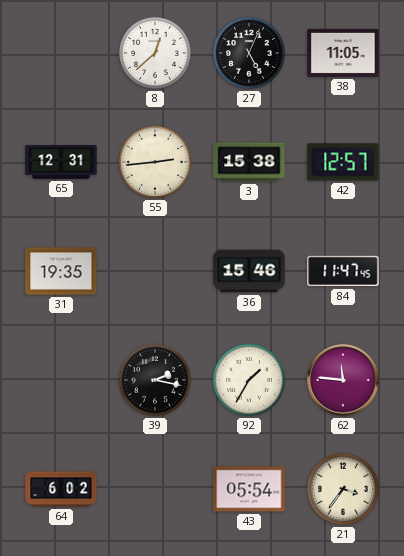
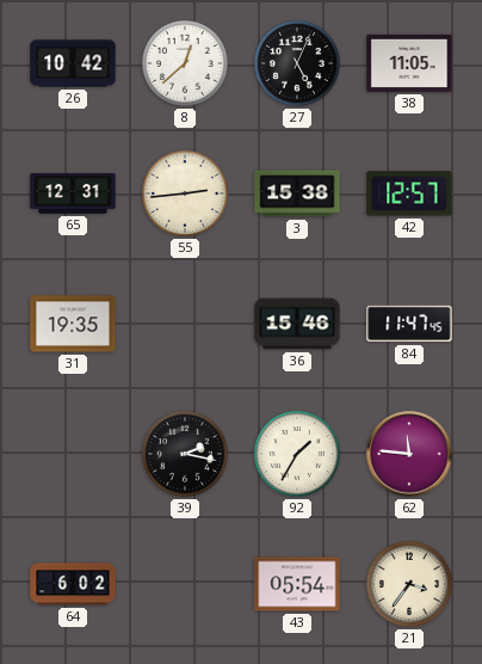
26: none -> 10:42 (73, 63)
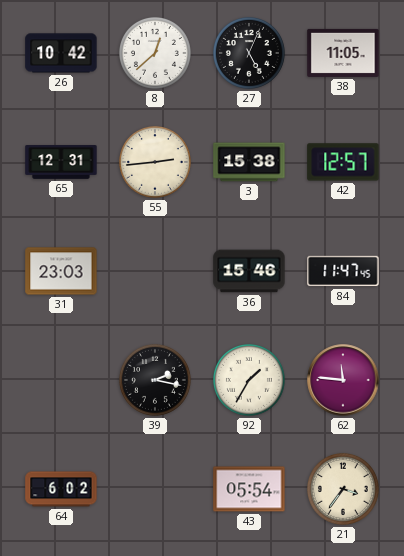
31: 19:35 -> 23:03 (61, 271)
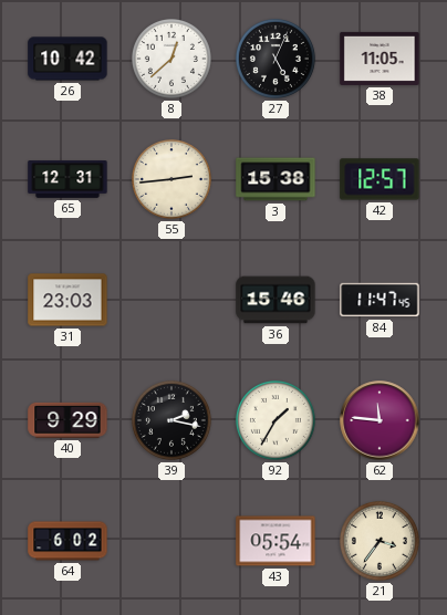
40: none -> 9:29 (67, 420)
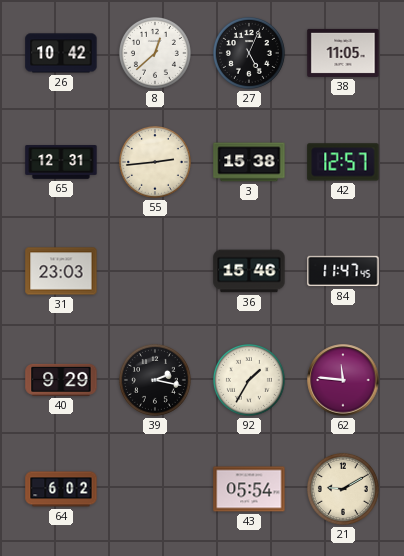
21: 3:36 -> 9:10 (343, 489)
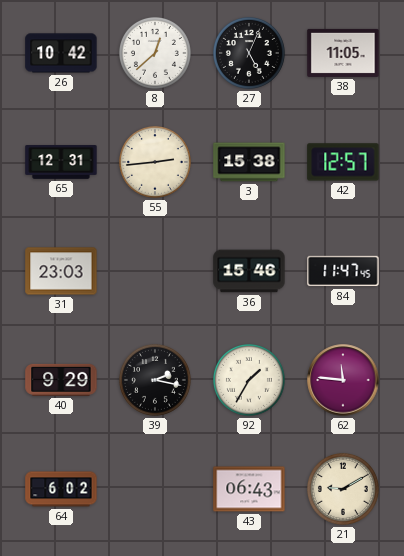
43: 05:54 -> 06:43 (249, 489)
